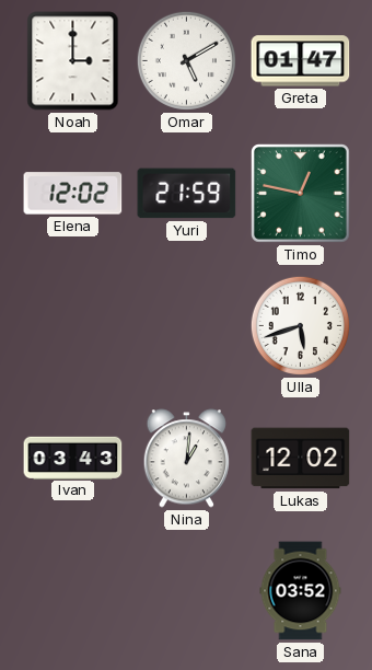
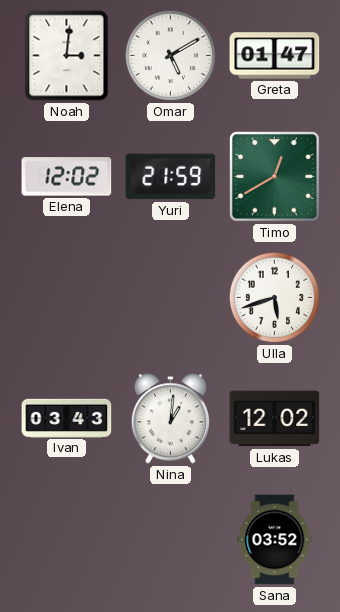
Noah: 3:00 -> 3:01 (67, 56)
Timo: 12:47 -> 12:40 (275, 177)
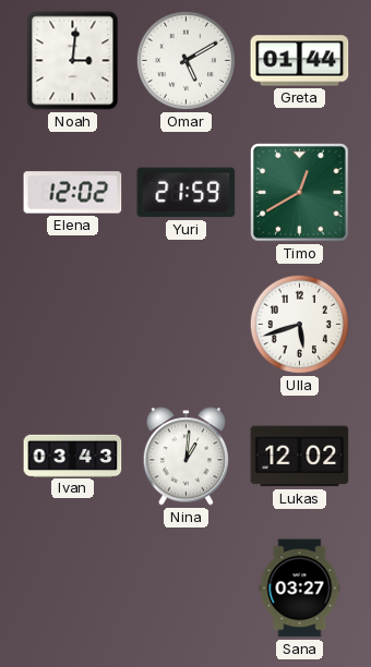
Greta: 01:47 -> 01:44 (300, 61)
Sana: 03:52 -> 03:27 (300, 589)
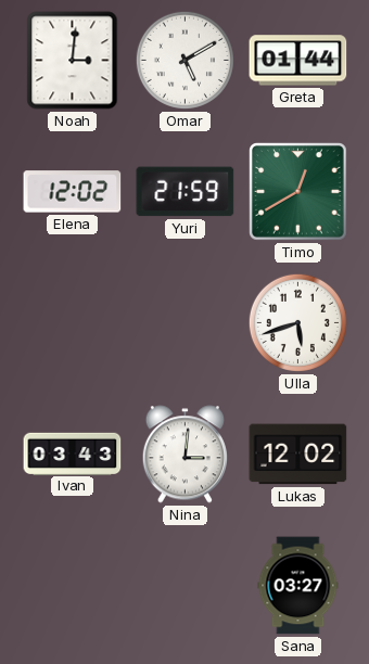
Nina: 1:01 -> 3:01 (184, 455)
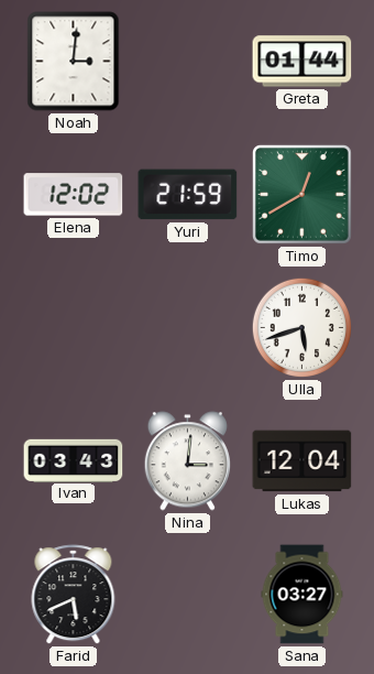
Omar: 5:10 -> none (184, 60)
Lukas: 12:02 -> 12:04 (302, 461)
Farid: none -> 5:41 (74, 595)
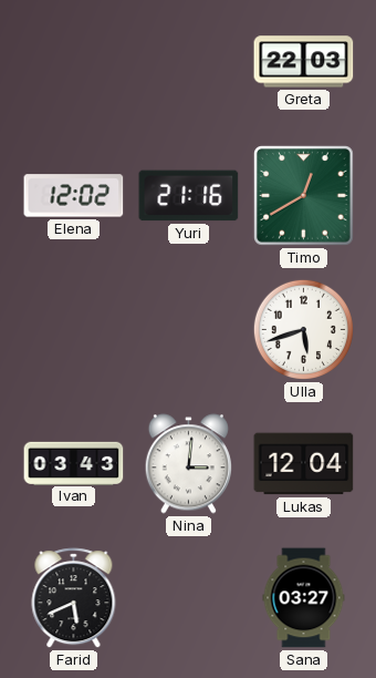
Noah: 3:01 -> none (74, 62)
Greta: 01:44 -> 22:03 (304, 62)
Yuri: 21:59 -> 21:16 (189, 196)
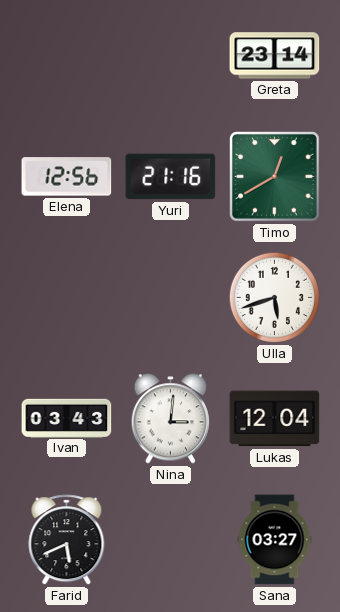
Greta: 22:03 -> 23:14 (275, 56)
Elena: 12:02 -> 12:56 (67, 177)
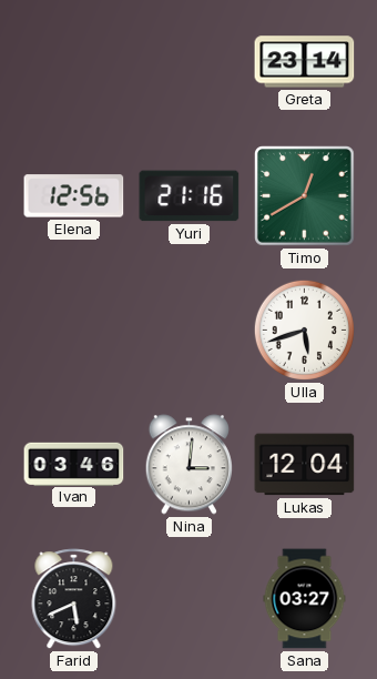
Ivan: 03:43 -> 03:46 (74, 464)
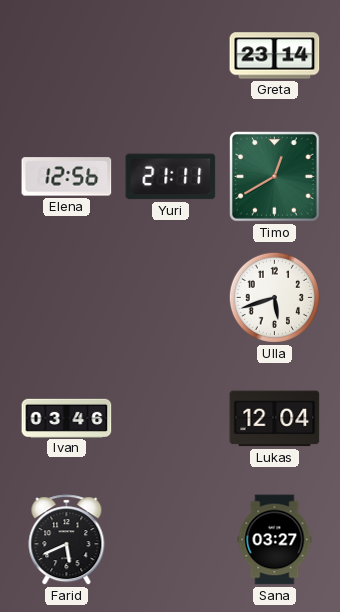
Yuri: 21:16 -> 21:11 (171, 177)
Nina: 3:01 -> none (188, 465)
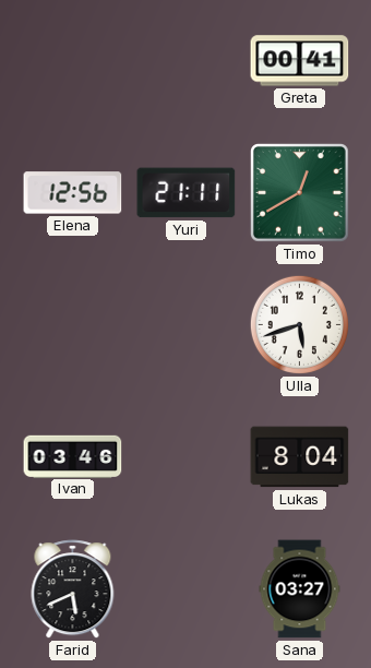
Greta: 23:14 -> 00:41 (300, 61)
Lukas: 12:04 -> 8:04 (300, 457)
